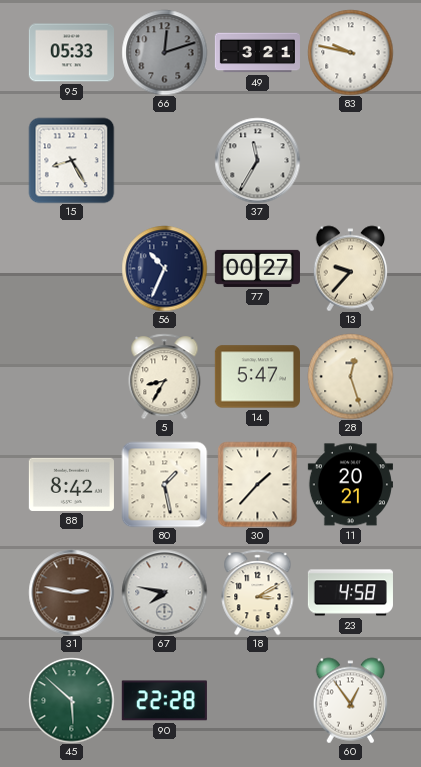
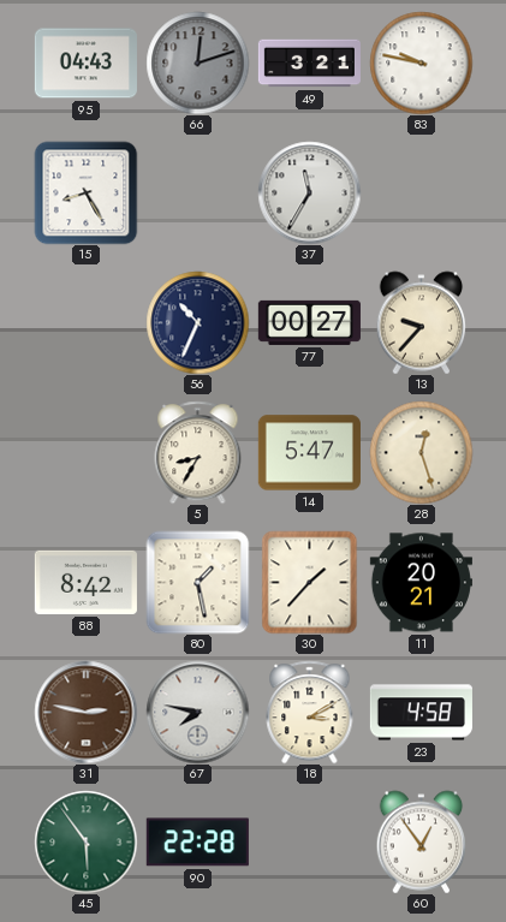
95: 05:33 -> 04:43 (85, 64)
45: 5:52 -> 5:54 (85, 841)
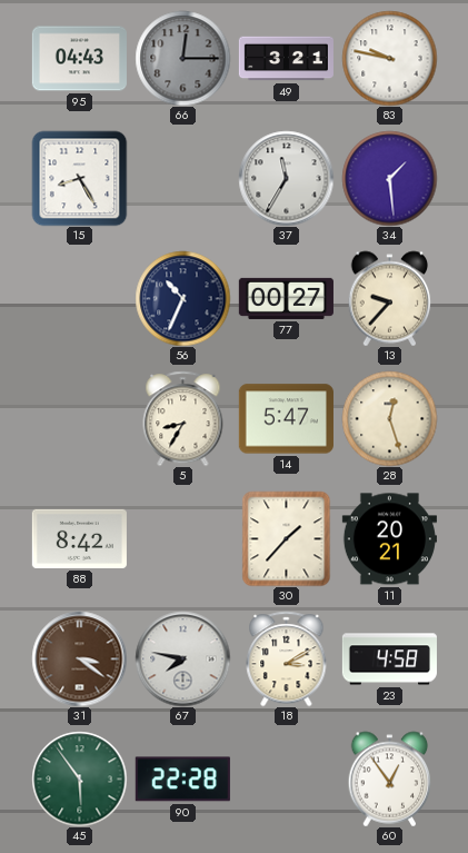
66: 12:12 -> 12:15 (182, 58)
34: none -> 1:29 (389, 178)
80: 1:28 -> none (197, 582)
31: 2:47 -> 3:21 (79, 658)
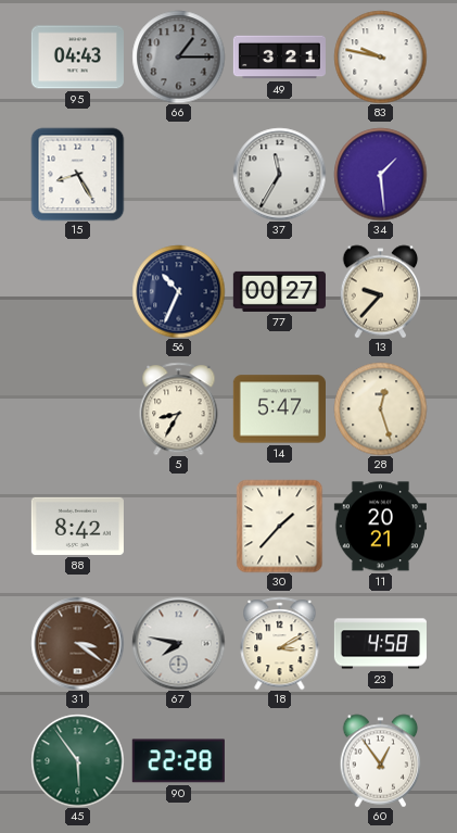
66: 12:15 -> 1:15 (178, 56)
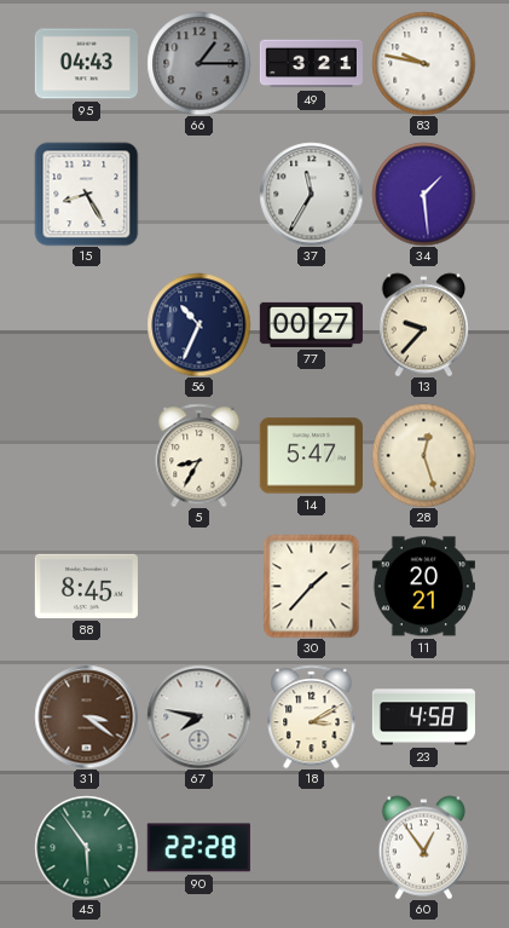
88: 8:42 -> 8:45 (86, 586)
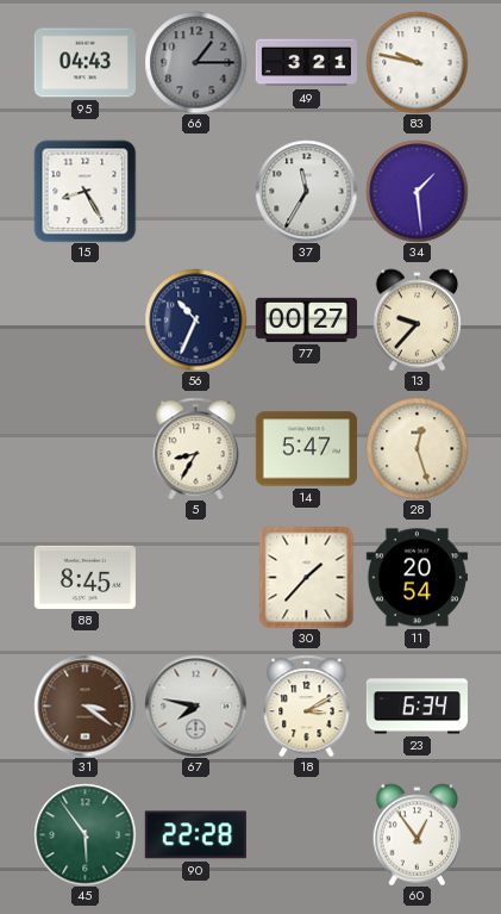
11: 20:21 -> 20:54 (417, 578)
23: 4:58 -> 6:34 (417, 707)
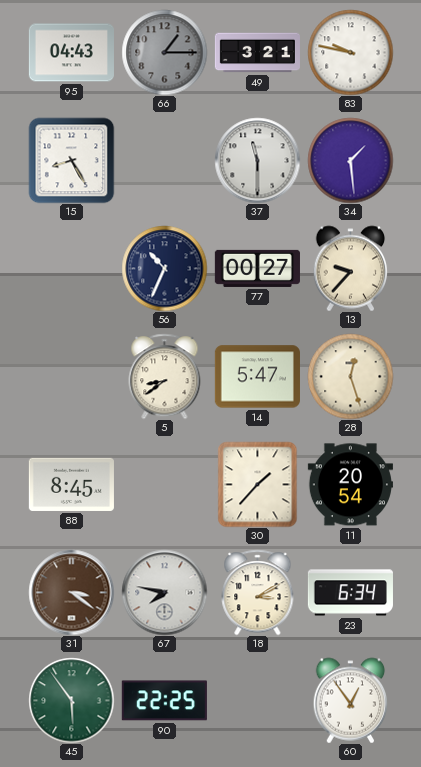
37: 11:35 -> 11:30 (257, 160)
5: 8:35 -> 8:39 (165, 376)
90: 22:28 -> 22:25 (164, 701)
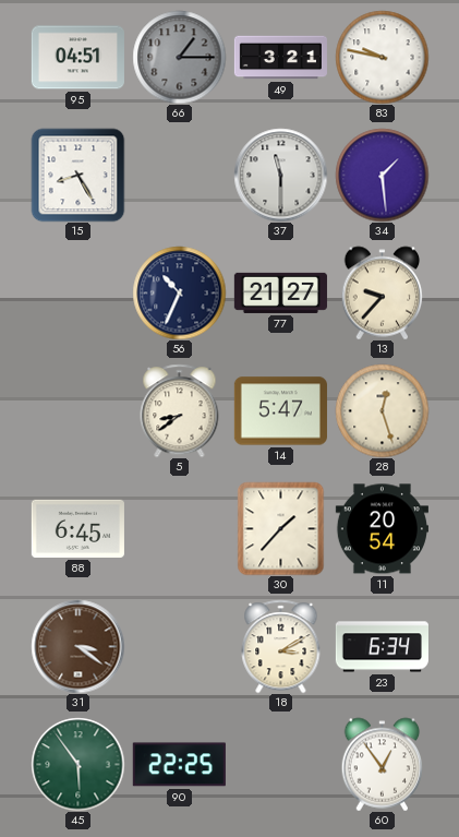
95: 04:43 -> 04:51 (77, 58)
77: 00:27 -> 21:27 (280, 292)
88: 8:45 -> 6:45 (77, 528)
67: 7:47 -> none (164, 592)
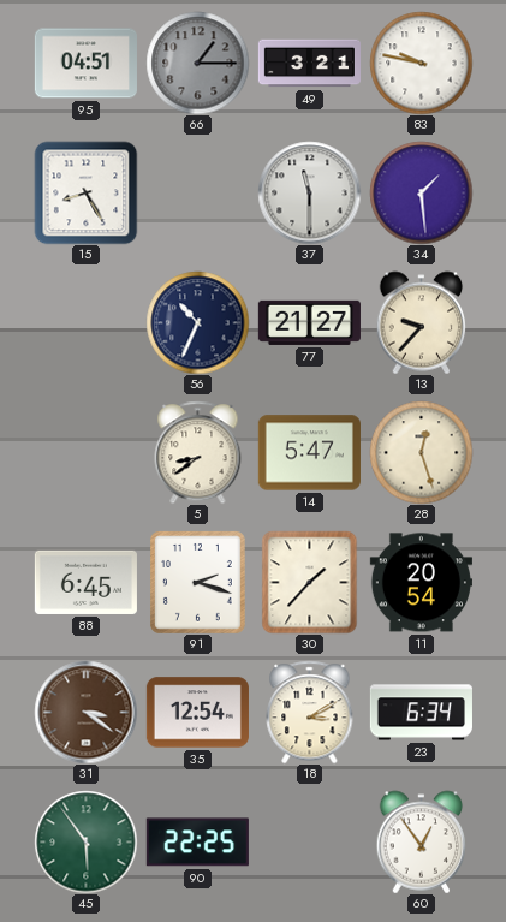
91: none -> 2:18 (198, 583)
35: none -> 12:54 (197, 713)
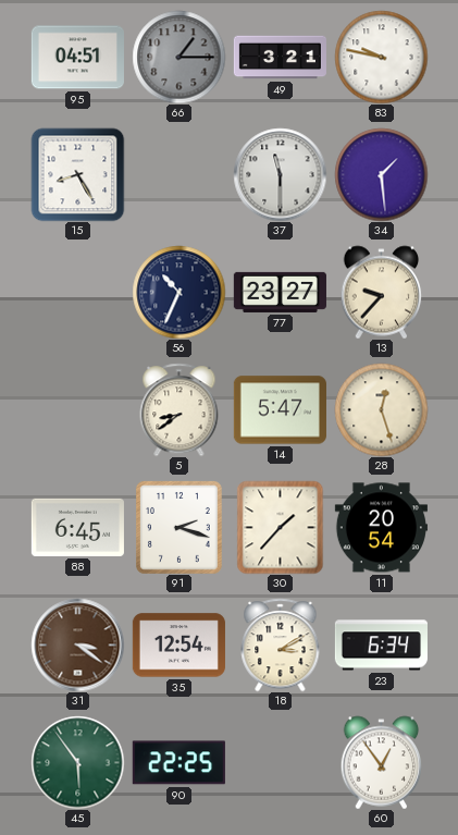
77: 21:27 -> 23:27 (280, 292)
